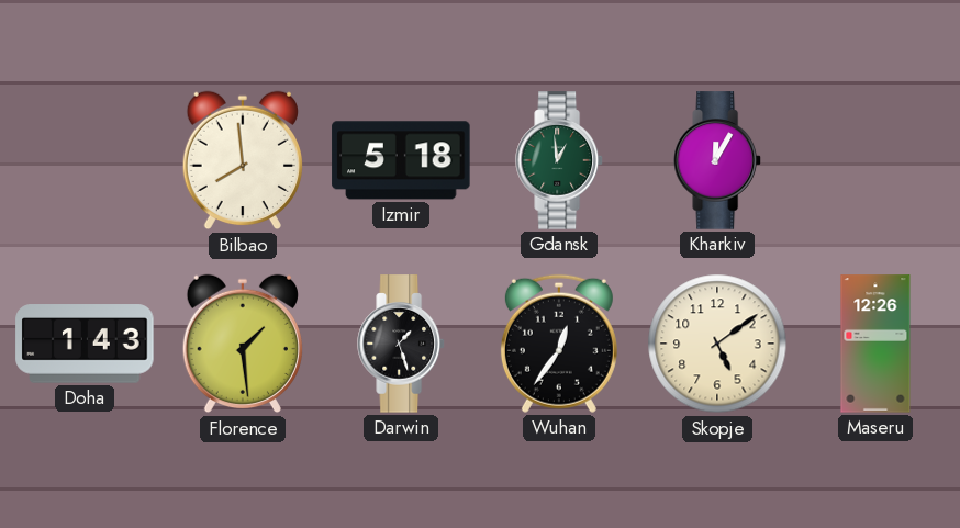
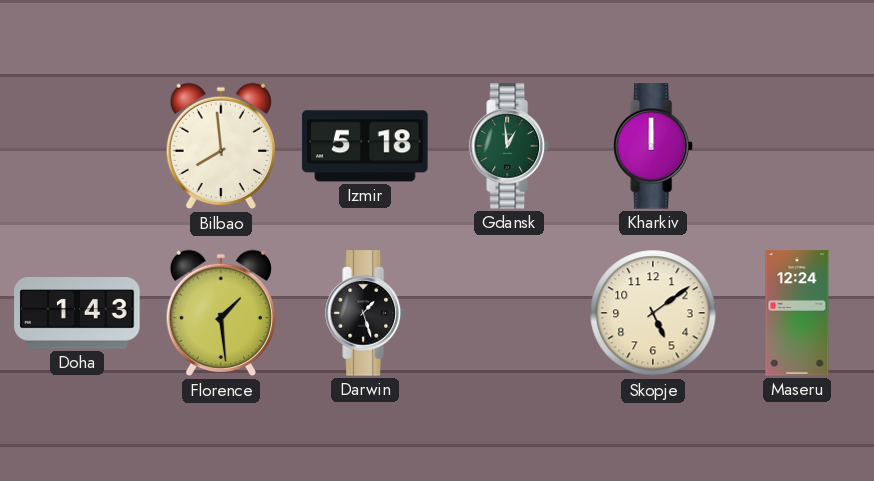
Kharkiv: 12:05 -> 12:00 (653, 146)
Wuhan: 12:36 -> none (559, 344)
Maseru: 12:26 -> 12:24 (797, 313)
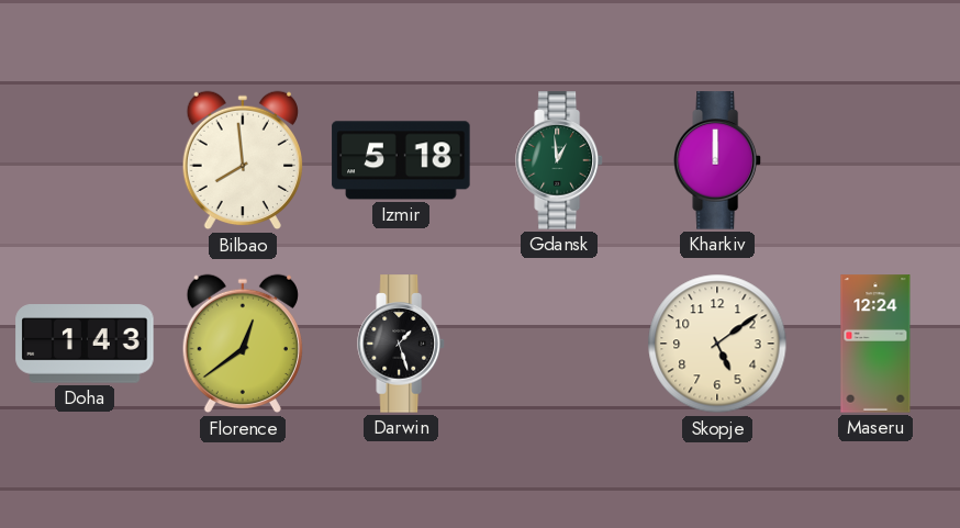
Florence: 1:29 -> 12:39 (243, 344)
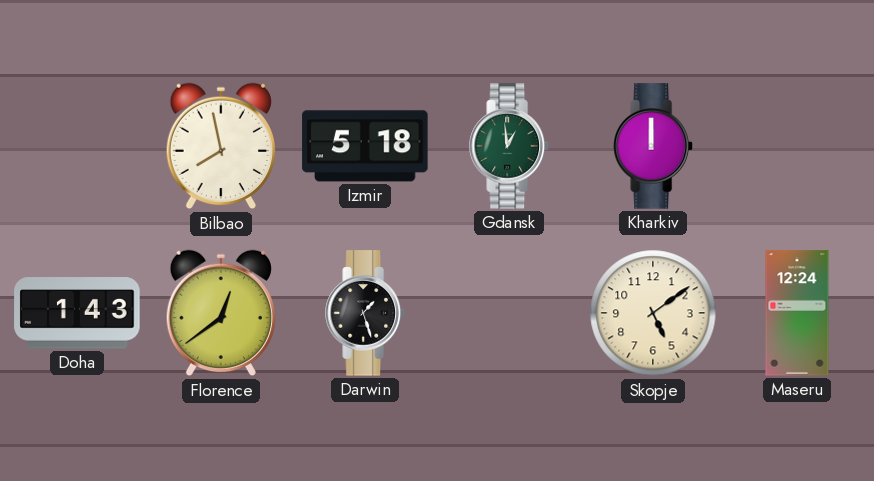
Bilbao: 7:59 -> 7:58 (221, 146)
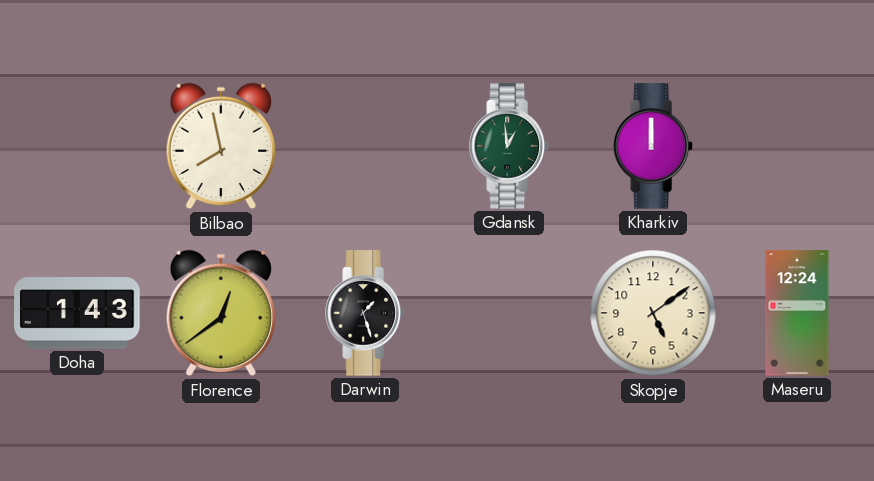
Izmir: 5:18 -> none (365, 146)
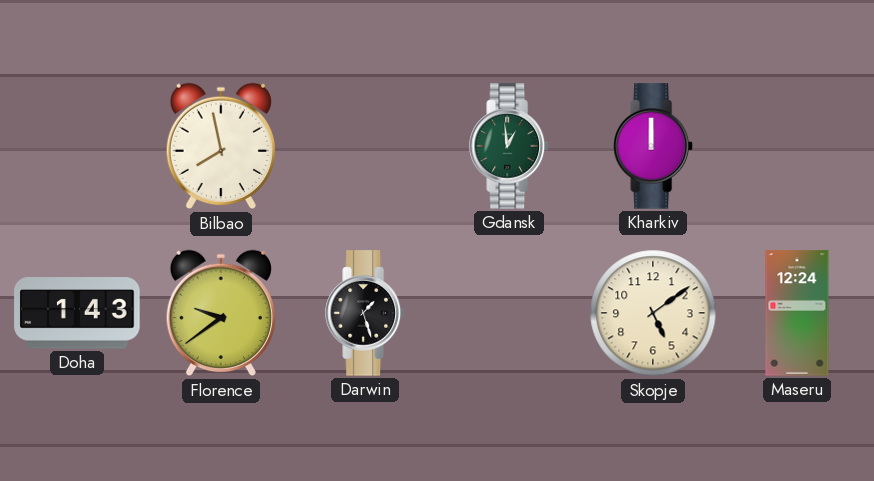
Florence: 12:39 -> 9:39 (221, 313)
